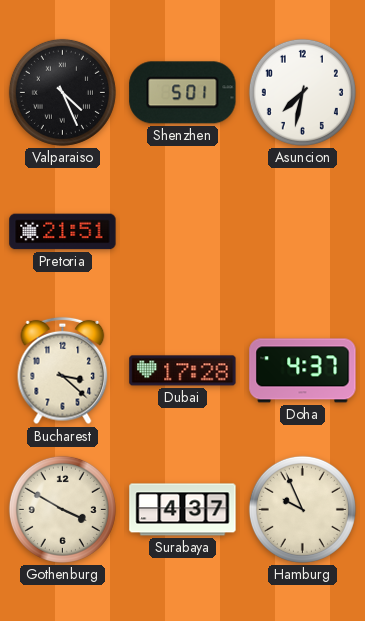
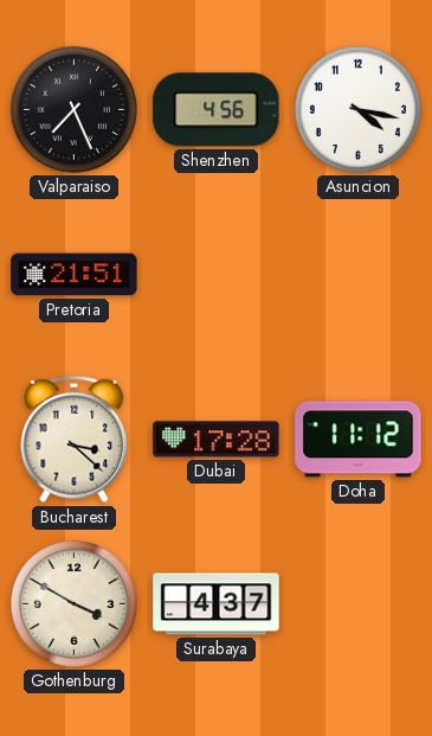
Valparaiso: 4:26 -> 7:26 (73, 109)
Shenzhen: 5:01 -> 4:56 (217, 110)
Asuncion: 7:32 -> 4:17 (357, 109)
Doha: 4:37 -> 11:12 (359, 440)
Hamburg: 9:56 -> none (302, 509)
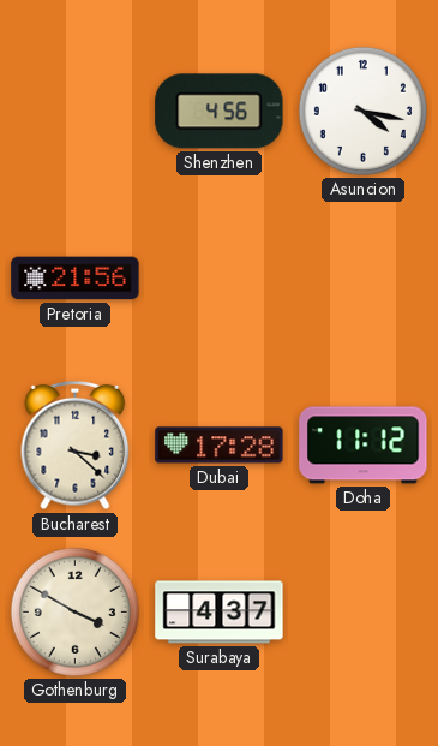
Valparaiso: 7:26 -> none (73, 109)
Pretoria: 21:51 -> 21:56 (76, 279)
